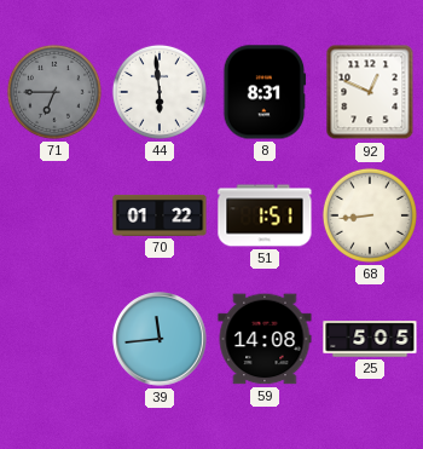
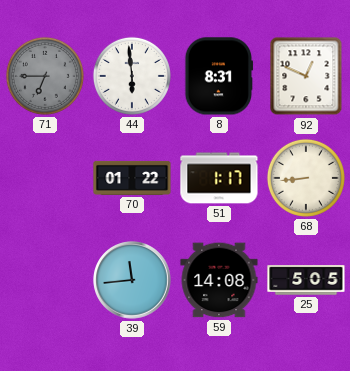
51: 1:51 -> 1:17 (219, 178)
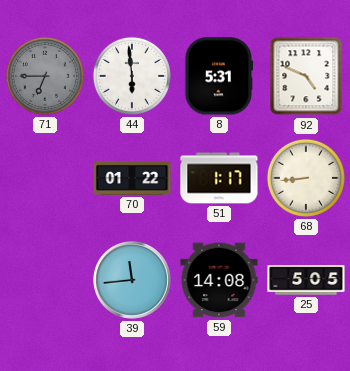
8: 8:31 -> 5:31 (219, 76)
92: 12:49 -> 4:49 (306, 76)
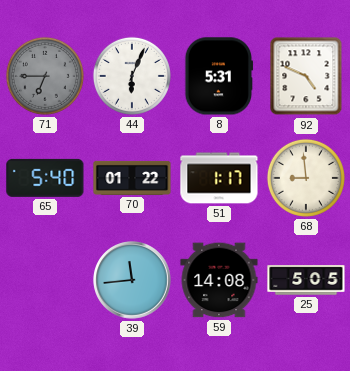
44: 5:59 -> 6:04 (132, 76)
65: none -> 5:40 (45, 178)
68: 8:44 -> 8:59 (306, 178)
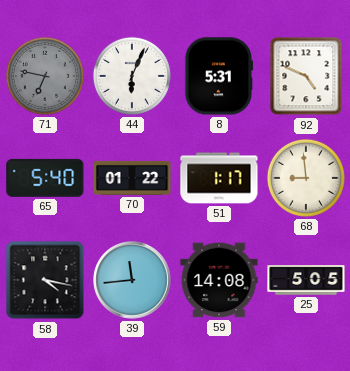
71: 6:45 -> 6:47 (45, 76)
58: none -> 4:17 (45, 280)
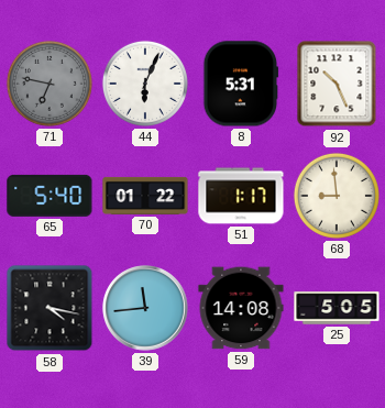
92: 4:49 -> 10:26 (337, 84)
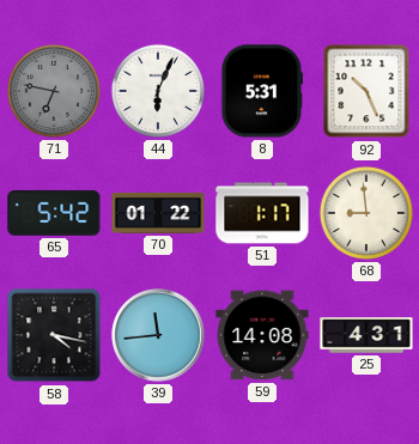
65: 5:40 -> 5:42 (54, 213)
25: 5:05 -> 4:31 (366, 335)
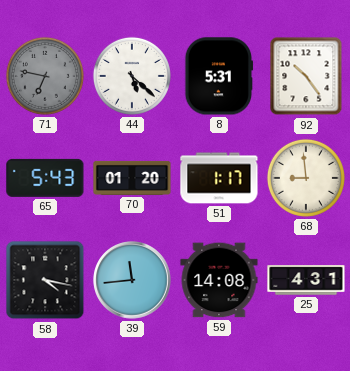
44: 6:04 -> 5:22 (132, 76)
92: 10:26 -> 10:24 (306, 76)
65: 5:42 -> 5:43 (45, 178)
70: 01:22 -> 01:20 (132, 178)
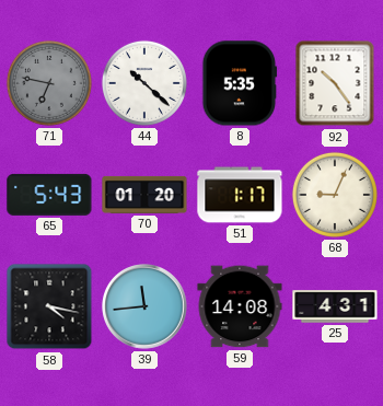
44: 5:22 -> 10:22 (144, 83)
8: 5:31 -> 5:35 (240, 83)
68: 8:59 -> 9:04 (335, 195)
